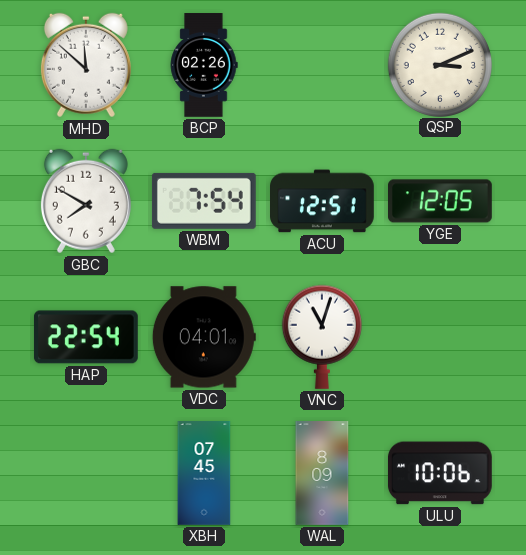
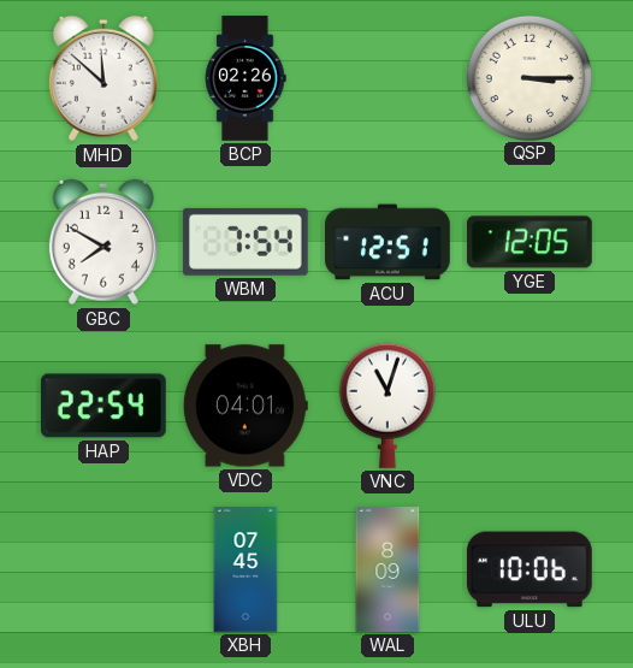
QSP: 3:11 -> 3:15 (528, 77)
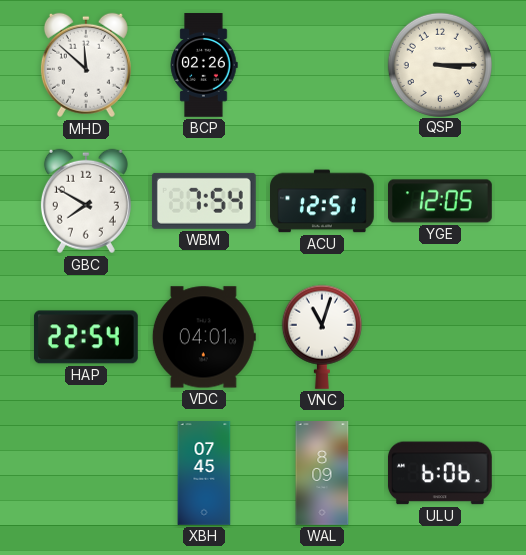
ULU: 10:06 -> 6:06 (440, 473)
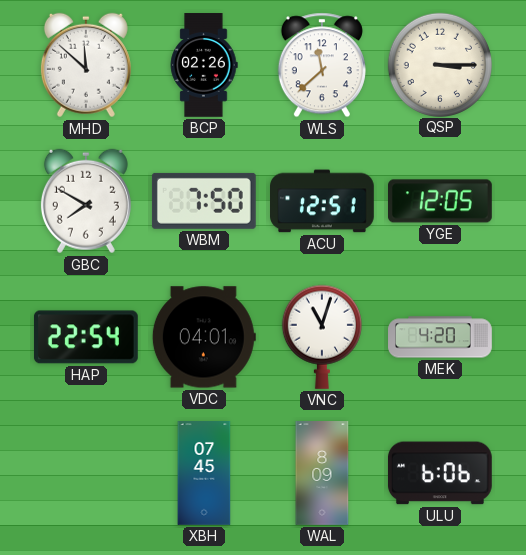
WLS: none -> 11:38 (322, 65)
WBM: 7:54 -> 7:50 (204, 201)
MEK: none -> 4:20 (440, 337)
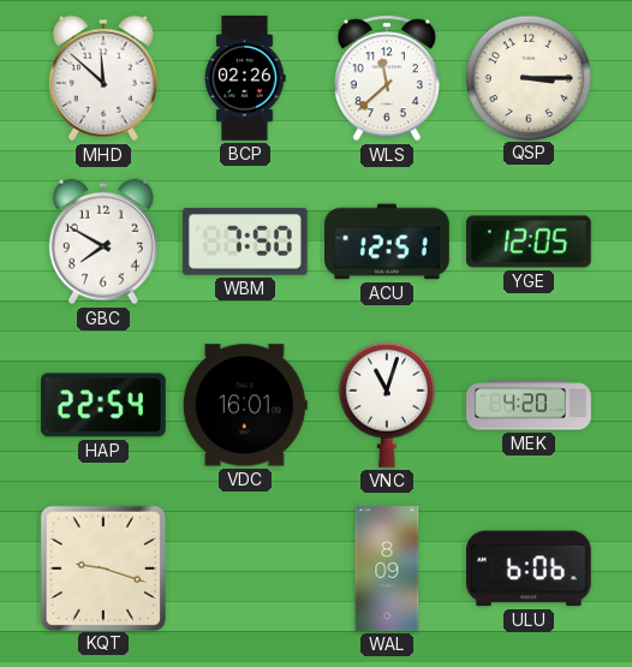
VDC: 04:01 -> 16:01 (245, 405)
KQT: none -> 9:18 (102, 567)
XBH: 07:45 -> none (204, 473)
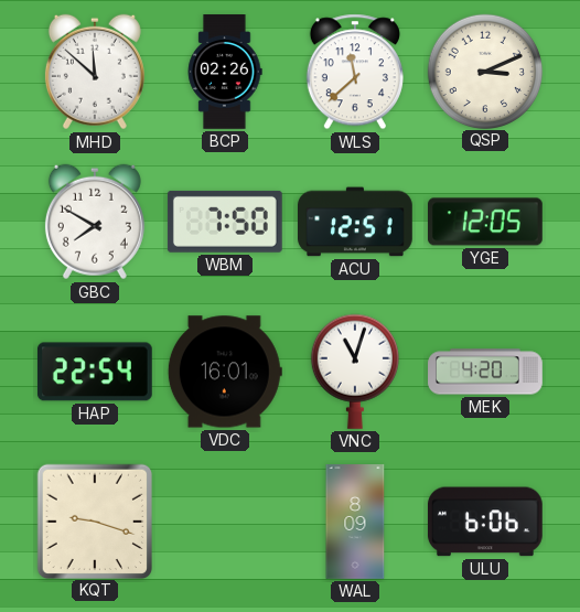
QSP: 3:15 -> 3:11 (484, 71)
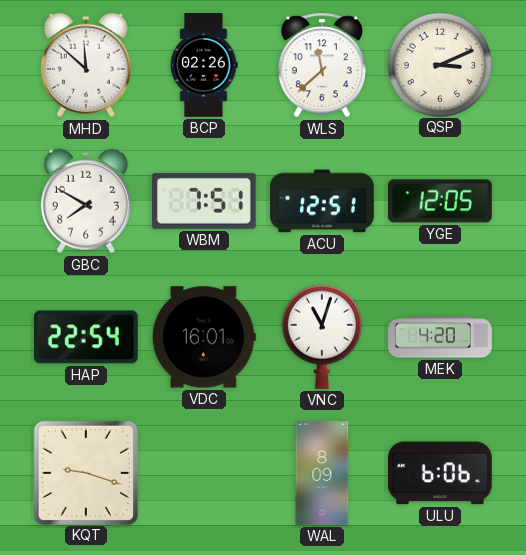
WBM: 7:50 -> 7:51 (204, 201)
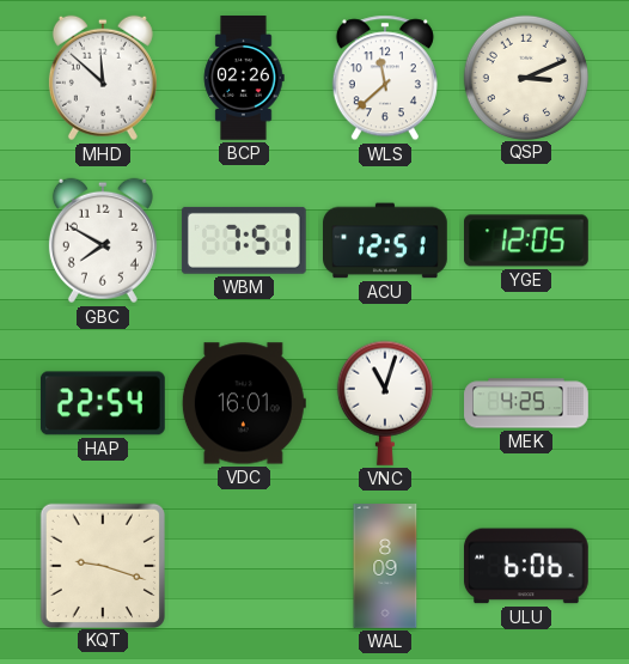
MEK: 4:20 -> 4:25 (526, 403)
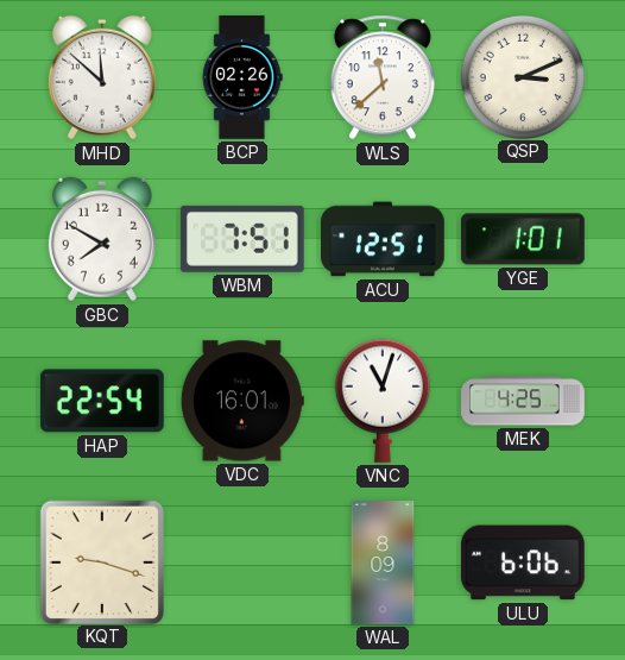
YGE: 12:05 -> 1:01 (524, 239)
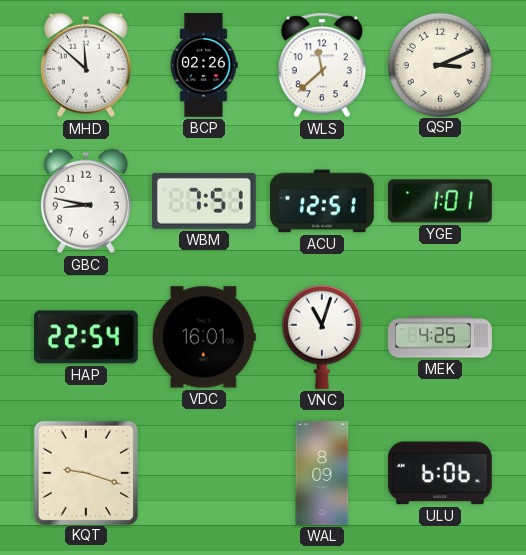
GBC: 7:50 -> 8:47 (86, 201)
